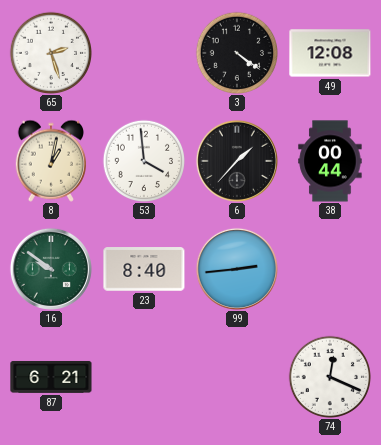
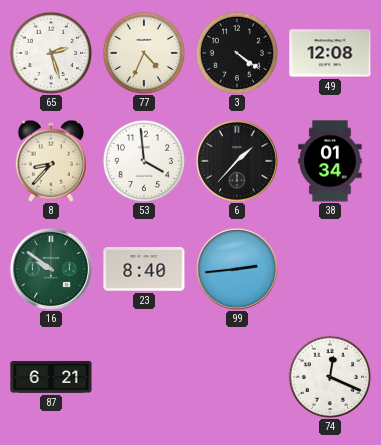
77: none -> 4:34 (143, 52)
8: 1:02 -> 8:37 (51, 161)
38: 00:44 -> 01:34 (330, 161)
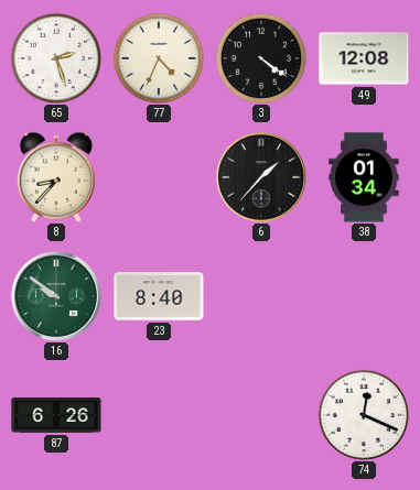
53: 3:59 -> none (143, 160)
99: 2:44 -> none (237, 269)
87: 6:21 -> 6:26 (56, 415)
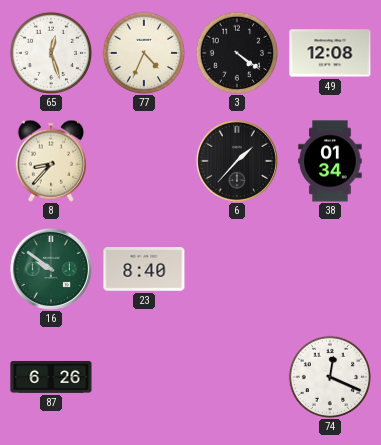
65: 2:27 -> 12:27 (50, 52)
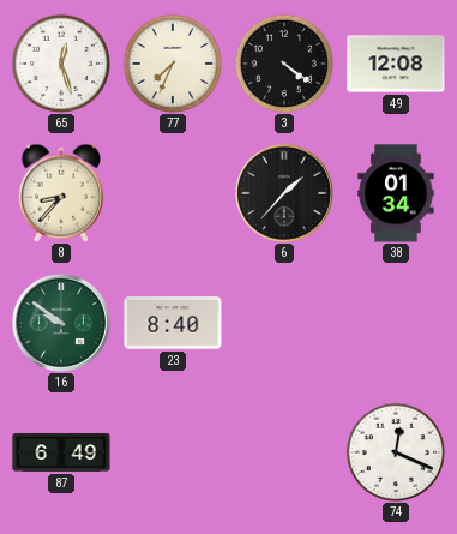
77: 4:34 -> 7:34 (172, 62)
87: 6:26 -> 6:49 (61, 452)
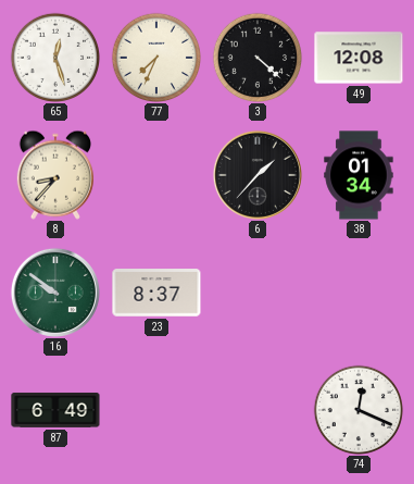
3: 4:21 -> 4:22 (256, 57)
23: 8:40 -> 8:37 (156, 293)
